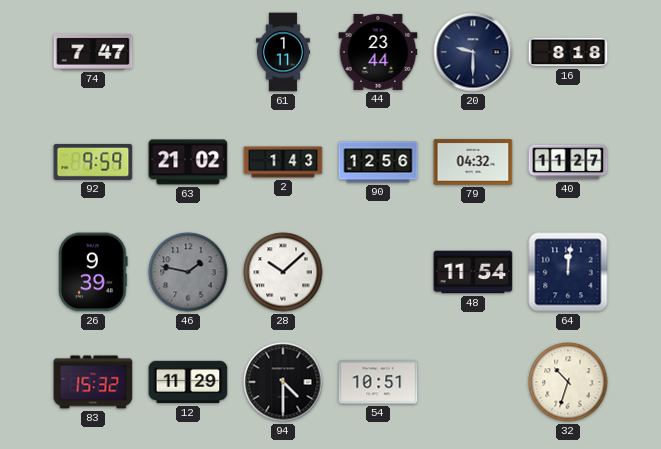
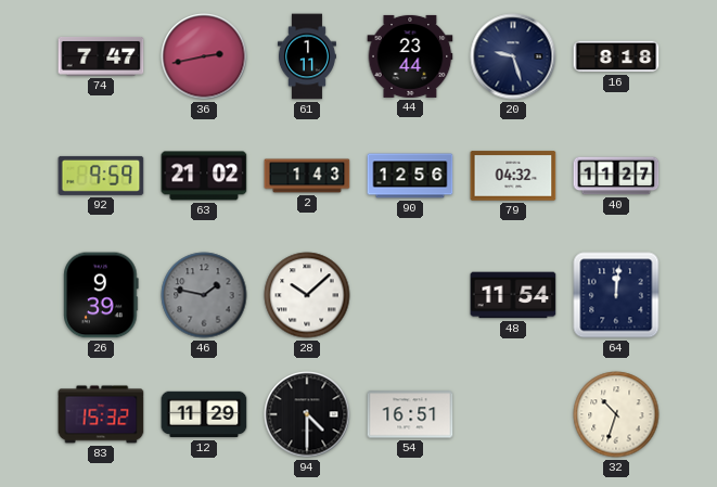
36: none -> 2:43 (204, 56)
20: 9:30 -> 9:27 (513, 56)
54: 10:51 -> 16:51 (410, 414)
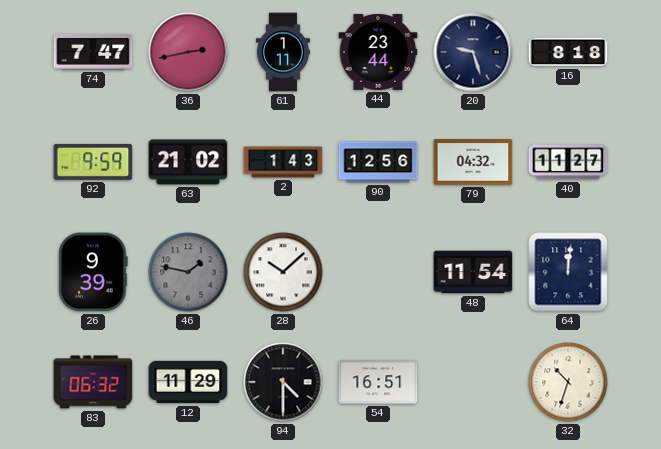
83: 15:32 -> 06:32 (93, 382)
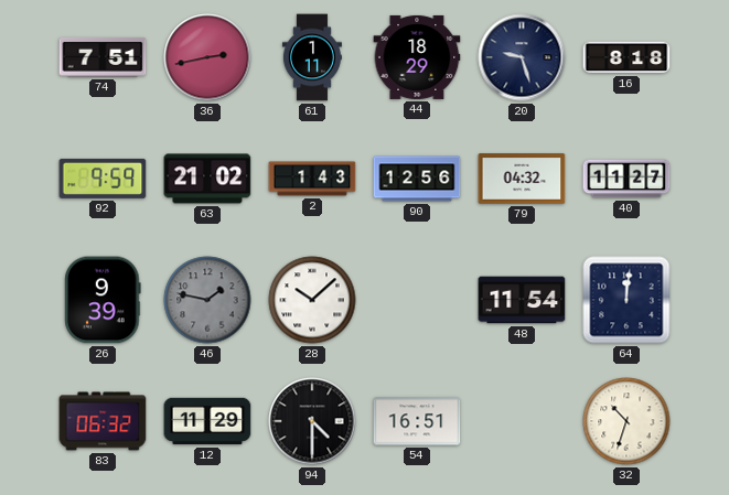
74: 7:47 -> 7:51 (103, 57)
44: 23:44 -> 18:29 (417, 57)
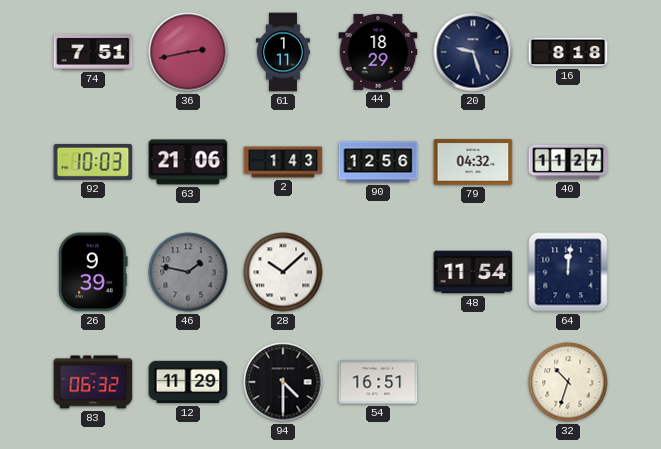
92: 9:59 -> 10:03 (93, 162)
63: 21:02 -> 21:06 (188, 162)
